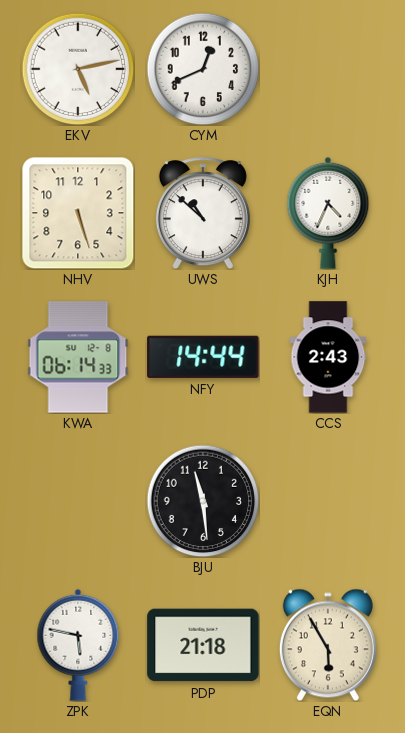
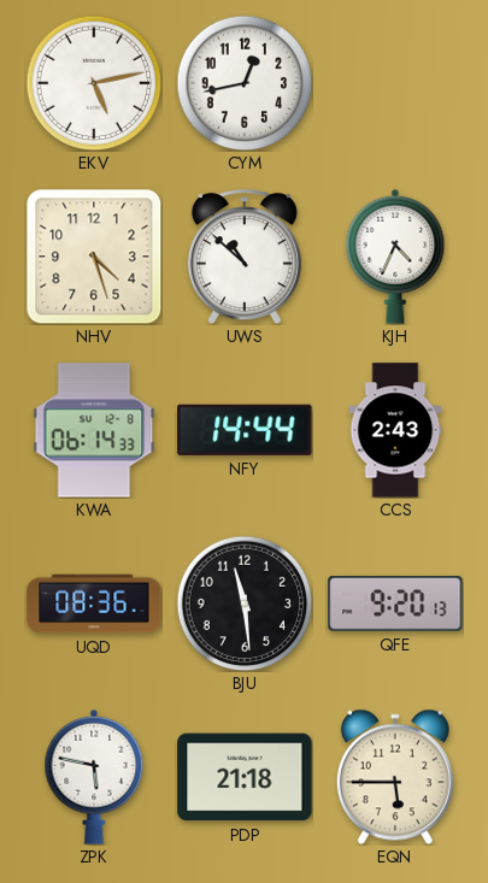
CYM: 12:41 -> 12:43 (245, 83)
NHV: 5:27 -> 4:27 (94, 257)
UQD: none -> 08:36 (94, 604)
QFE: none -> 9:20 (395, 605)
EQN: 5:55 -> 5:45 (395, 777)
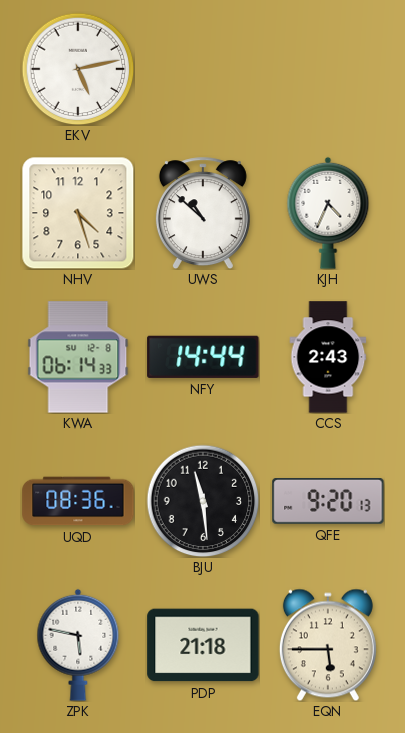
CYM: 12:43 -> none (245, 83)
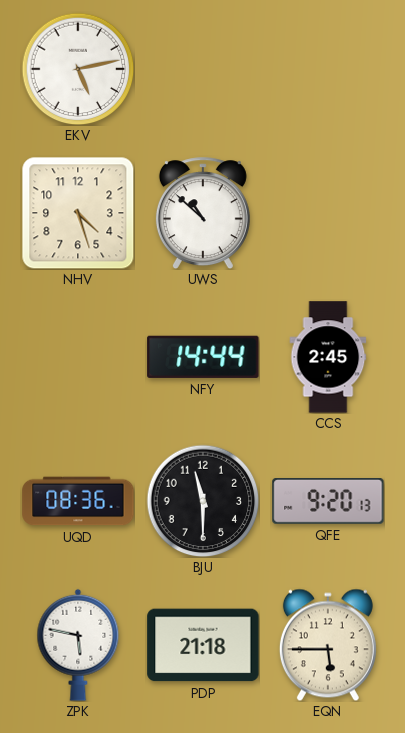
KJH: 4:34 -> none (328, 213)
KWA: 06:14 -> none (78, 357)
CCS: 2:43 -> 2:45 (328, 357)
BJU: 11:29 -> 11:30 (203, 501)
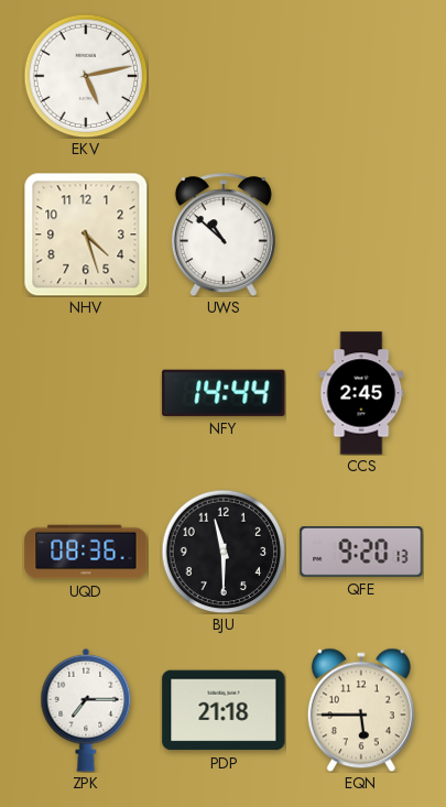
ZPK: 5:47 -> 7:15 (86, 710)
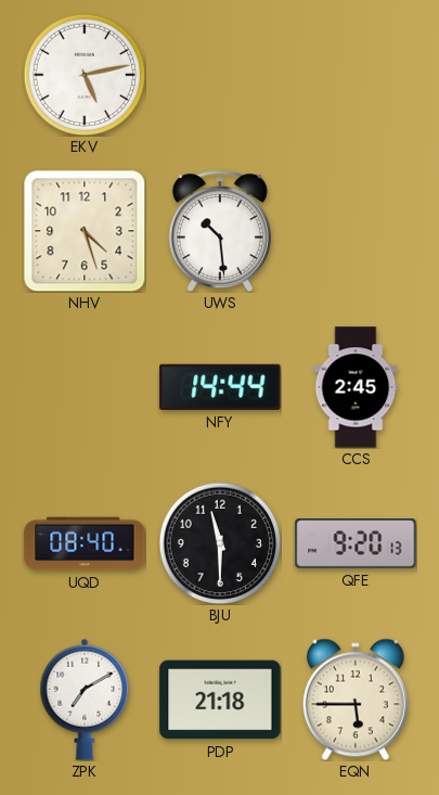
UWS: 10:52 -> 10:29 (220, 231)
UQD: 08:36 -> 08:40 (85, 543)
ZPK: 7:15 -> 7:10 (85, 700)
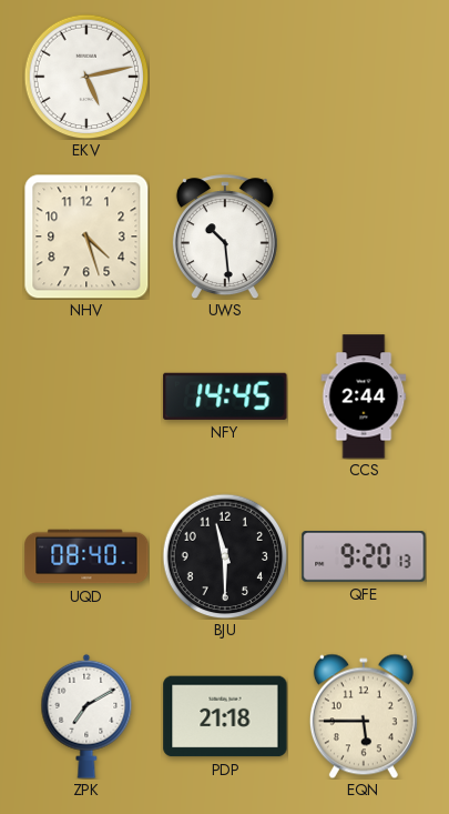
NFY: 14:44 -> 14:45 (225, 396)
CCS: 2:45 -> 2:44 (364, 396)
